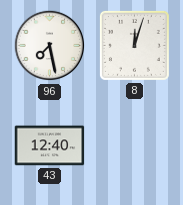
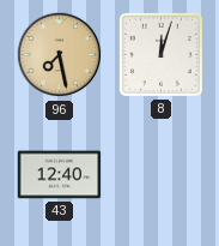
96 dial: white -> champagne (60, 55)
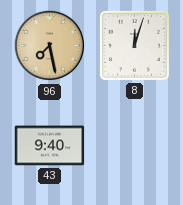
43: 12:40 -> 9:40 (50, 146)
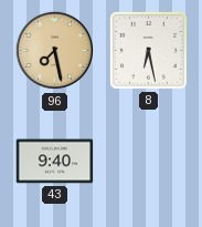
8: 12:03 -> 6:28 (148, 50)
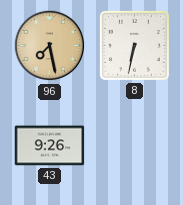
8: 6:28 -> 6:32 (134, 45)
43: 9:40 -> 9:26 (50, 146)
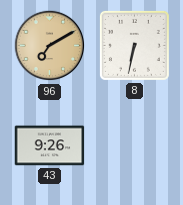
96: 7:28 -> 7:10 (50, 46)
